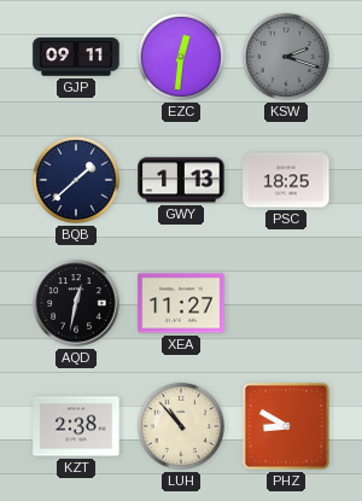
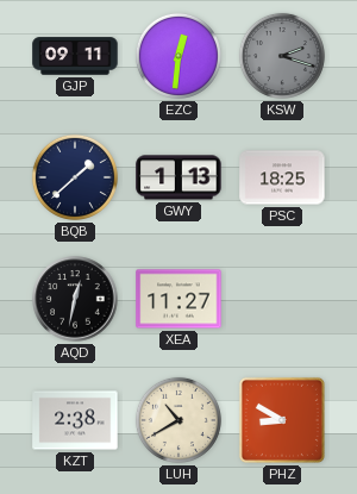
LUH: 10:53 -> 10:40 (178, 420)
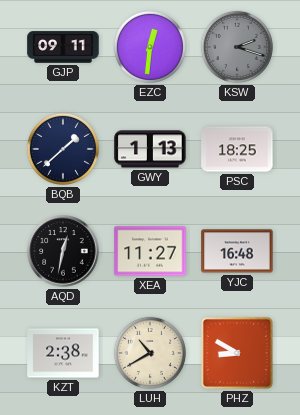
YJC: none -> 16:48 (237, 251)
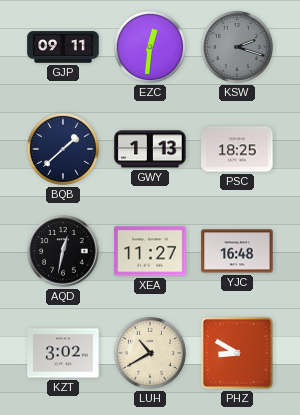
KZT: 2:38 -> 3:02 (63, 353)
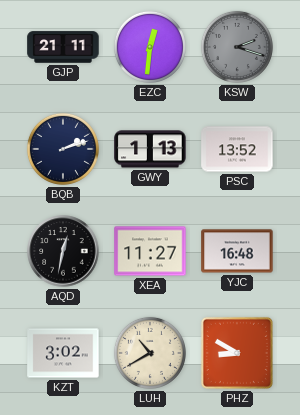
GJP: 09:11 -> 21:11 (63, 47)
BQB: 1:38 -> 2:12 (63, 149)
PSC: 18:25 -> 13:52 (237, 149)
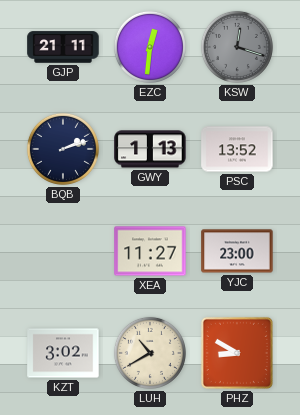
KSW: 2:18 -> 12:18 (237, 47)
AQD: 12:32 -> none (63, 251)
YJC: 16:48 -> 23:00 (237, 251)
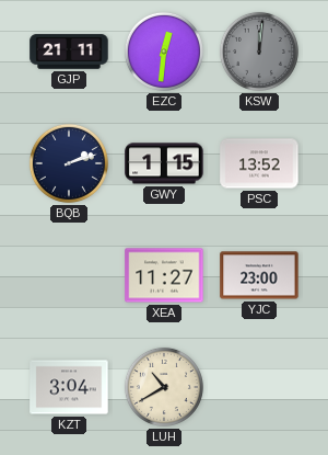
KSW: 12:18 -> 12:01 (259, 52)
GWY: 1:13 -> 1:15 (164, 163)
KZT: 3:02 -> 3:04 (69, 387)
PHZ: 8:50 -> none (237, 353)
